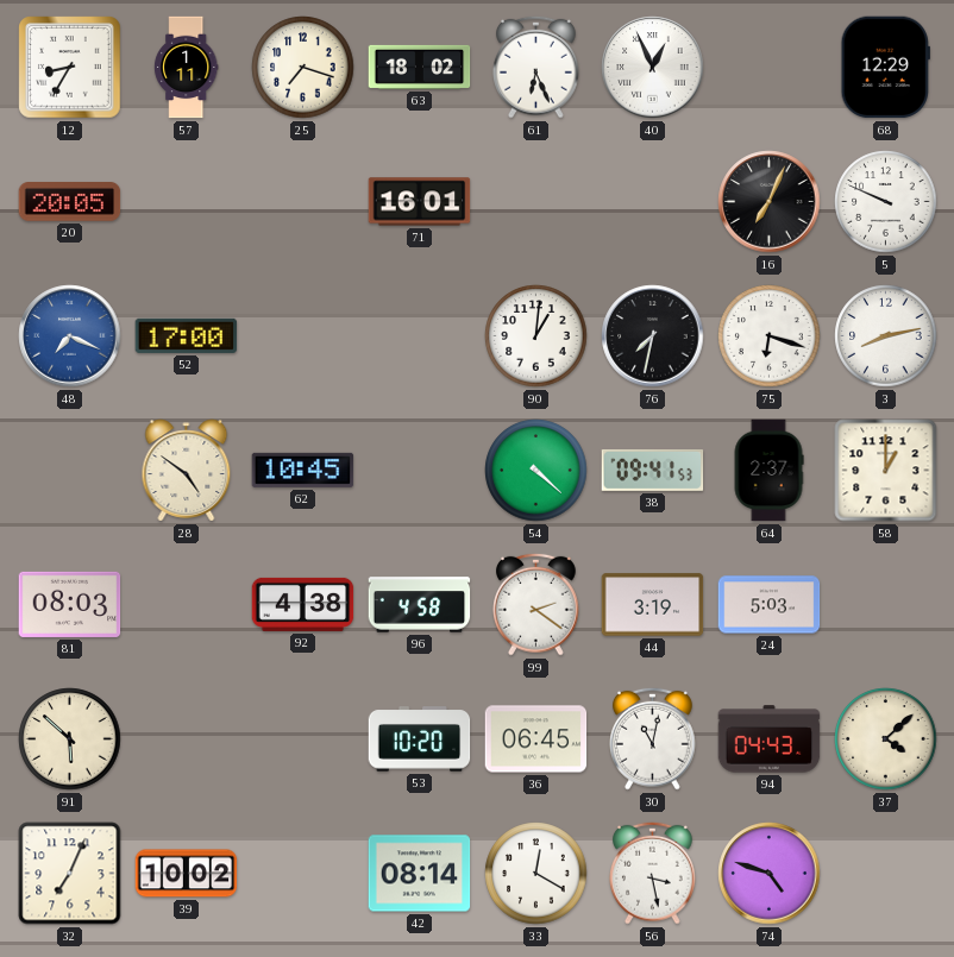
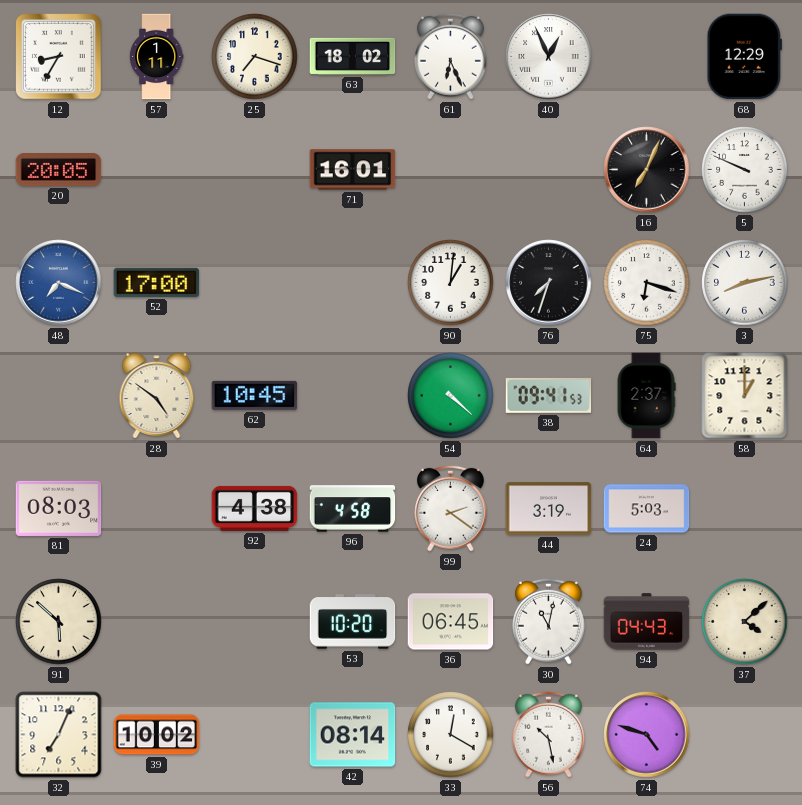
76: 7:32 -> 7:33 (549, 283)
56: 3:28 -> 10:28 (549, 734)
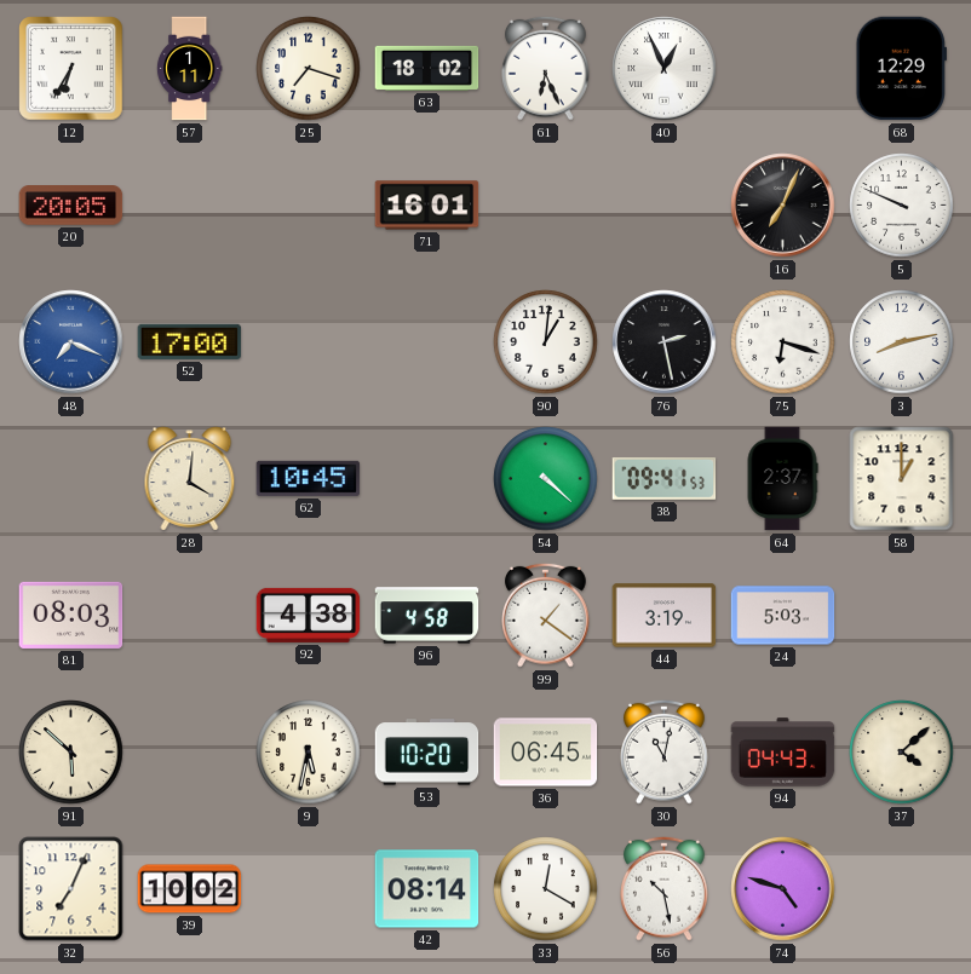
12: 8:35 -> 6:35 (71, 69)
76: 7:33 -> 2:28 (665, 342)
28: 4:51 -> 4:01 (190, 479)
99: 2:21 -> 1:21 (546, 615)
9: none -> 5:32 (309, 753)
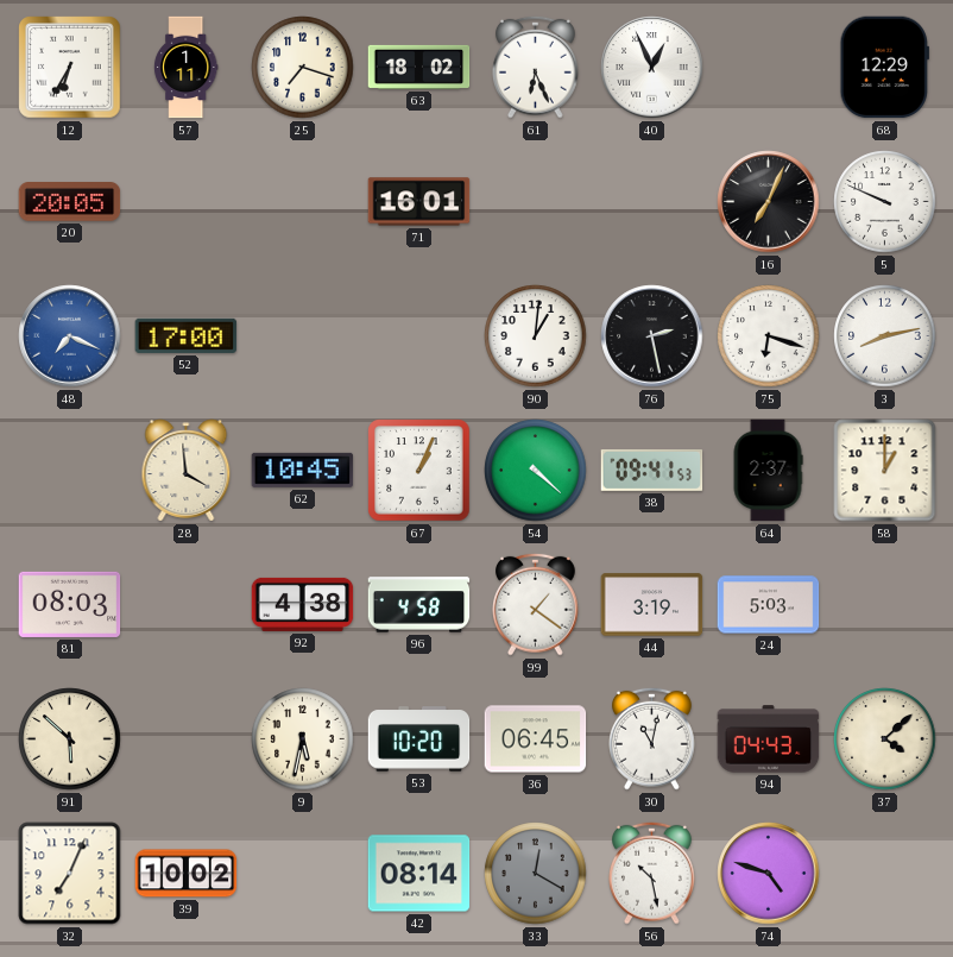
28: 4:01 -> 3:59 (187, 471)
67: none -> 1:04 (419, 471)
33 dial: white -> grey (536, 874)
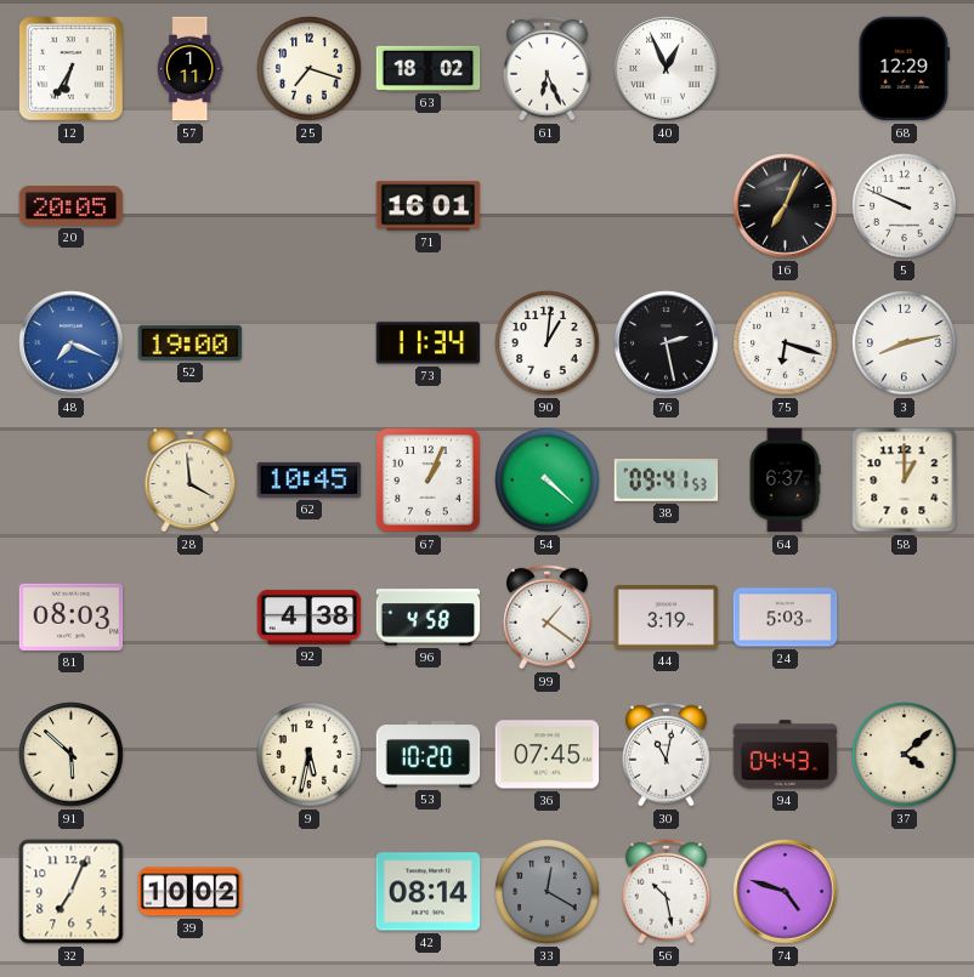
52: 17:00 -> 19:00 (191, 342)
73: none -> 11:34 (429, 343)
64: 2:37 -> 6:37 (785, 481)
36: 06:45 -> 07:45 (548, 755)
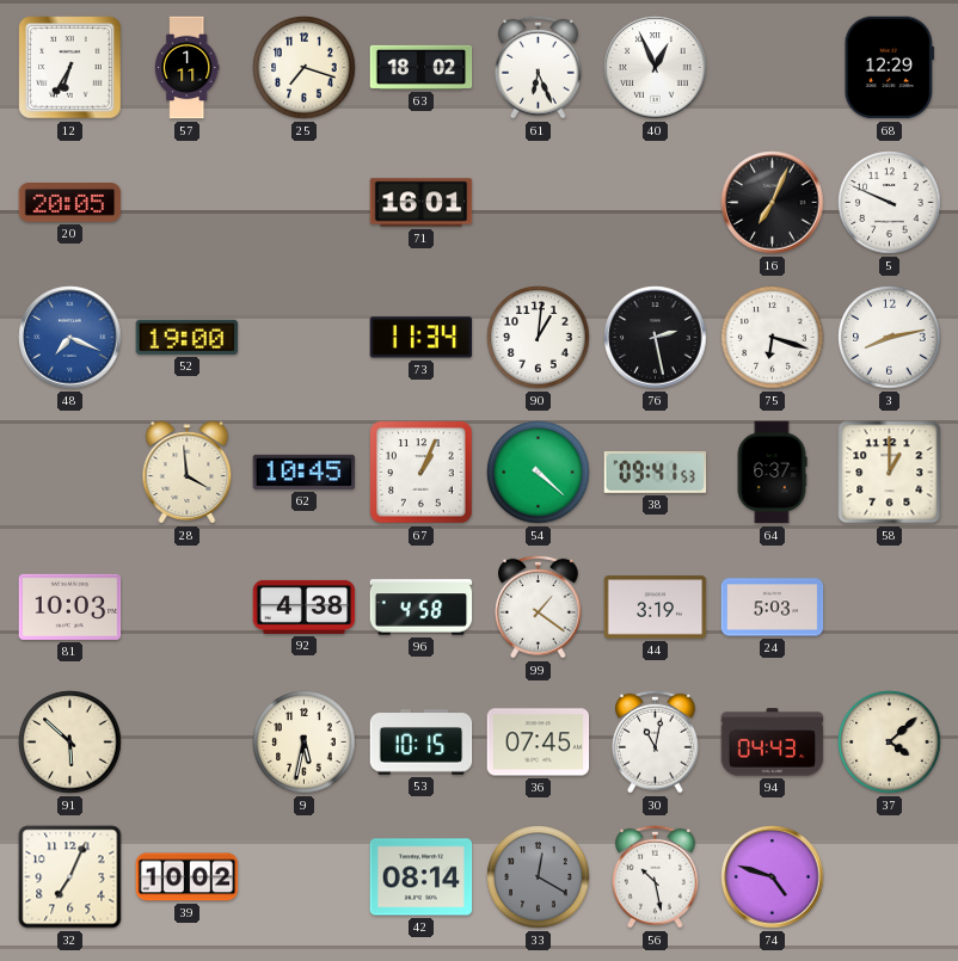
81: 08:03 -> 10:03 (70, 606)
53: 10:20 -> 10:15 (422, 743)
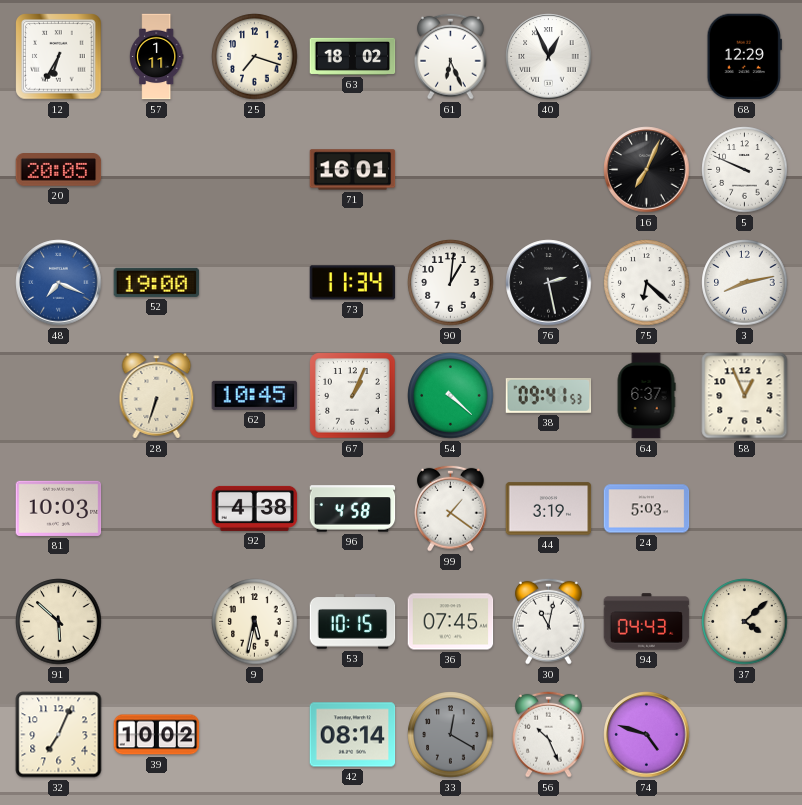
75: 6:18 -> 6:22 (647, 283)
28: 3:59 -> 6:33 (157, 396)
58: 1:00 -> 12:56 (745, 396)
56: 10:28 -> 10:26 (549, 734)
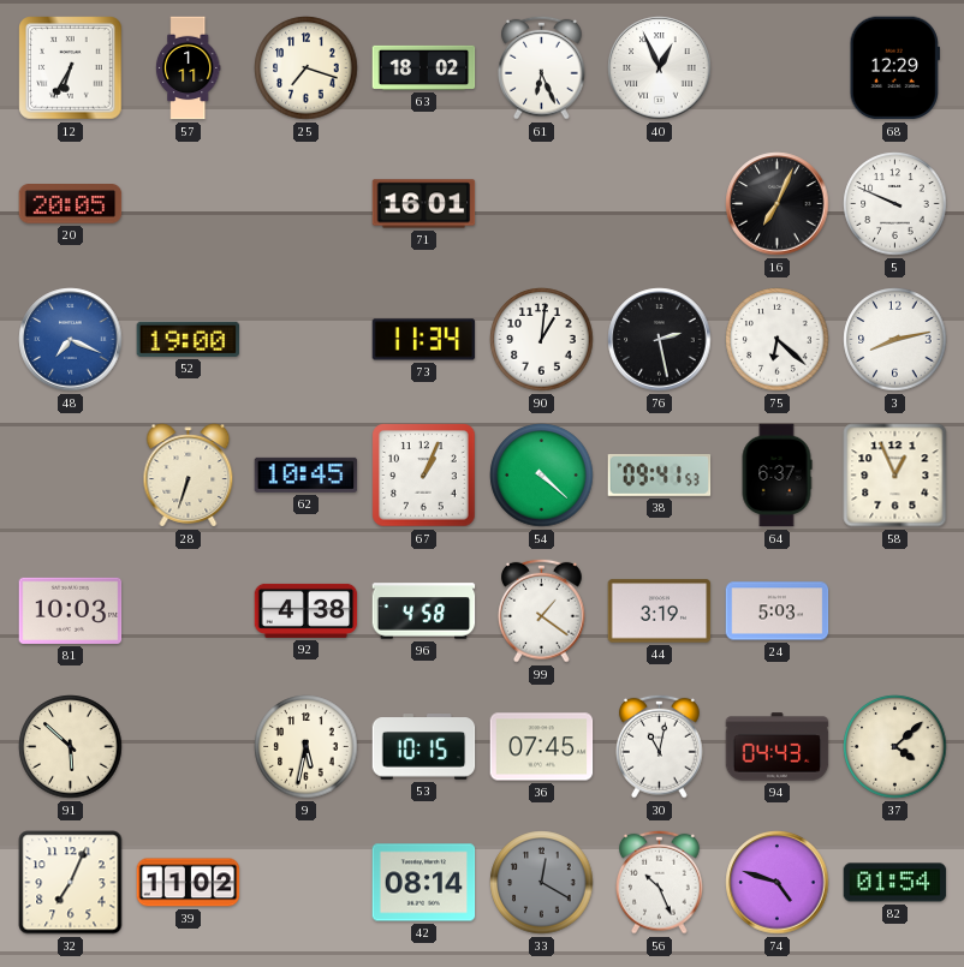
39: 10:02 -> 11:02 (189, 883)
82: none -> 01:54 (895, 883)
